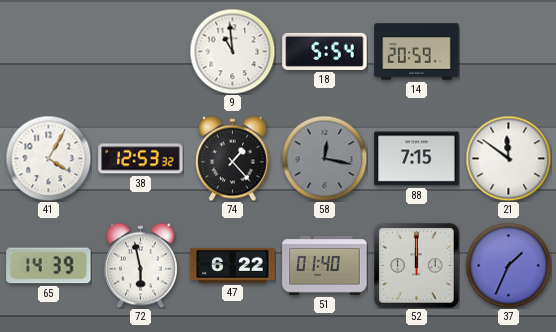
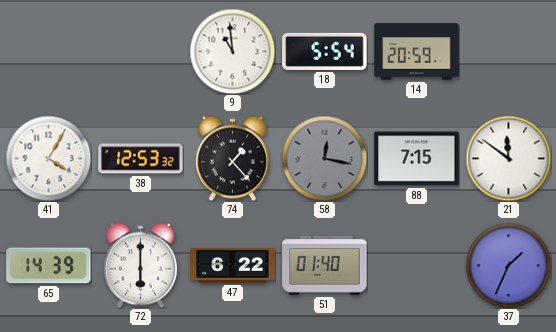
72: 5:58 -> 6:00 (141, 265)
52: 12:00 -> none (417, 266)
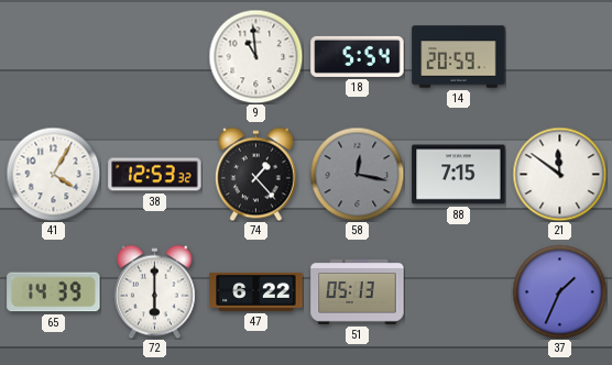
51: 01:40 -> 05:13 (358, 291)
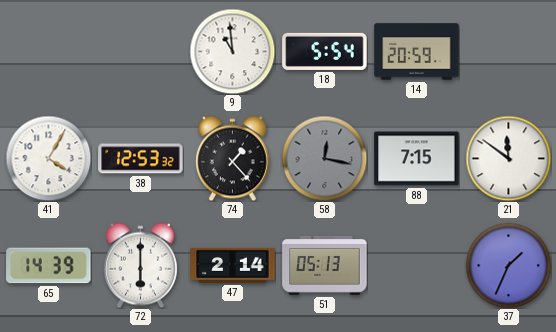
47: 6:22 -> 2:14 (233, 265)
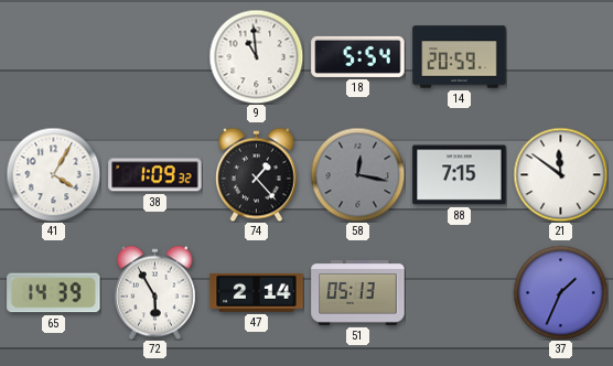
38: 12:53 -> 1:09 (155, 175)
72: 6:00 -> 5:55 (155, 292)
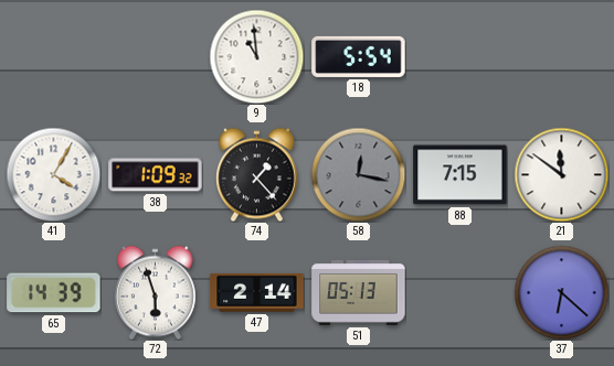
14: 20:59 -> none (460, 57)
72: 5:55 -> 5:57 (156, 292)
37: 1:34 -> 6:22 (561, 292)
